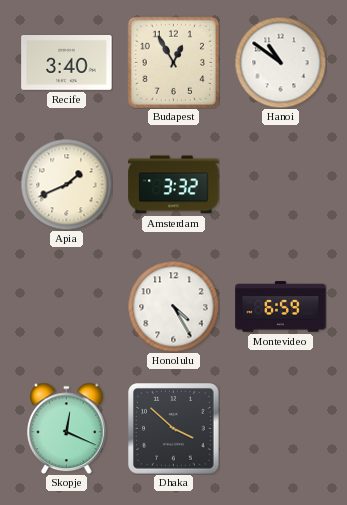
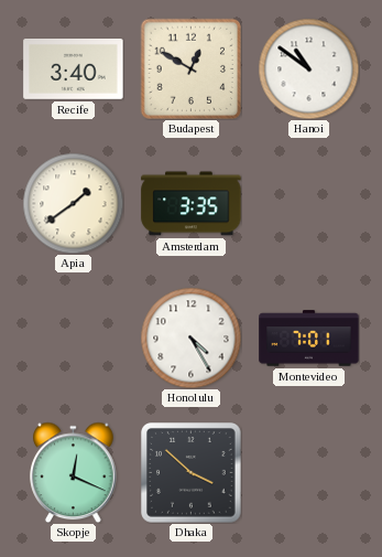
Budapest: 12:55 -> 12:50 (190, 68)
Apia: 1:41 -> 1:39 (73, 203)
Amsterdam: 3:32 -> 3:35 (192, 204)
Montevideo: 6:59 -> 7:01 (309, 339)
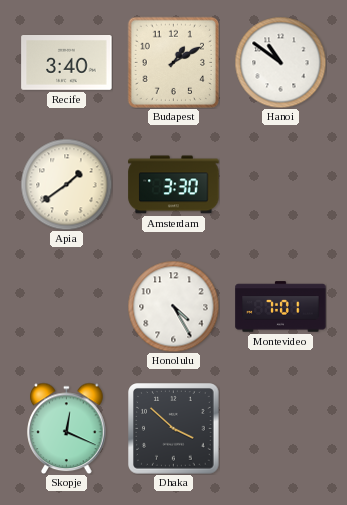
Budapest: 12:50 -> 1:10 (173, 62)
Amsterdam: 3:35 -> 3:30 (174, 185)
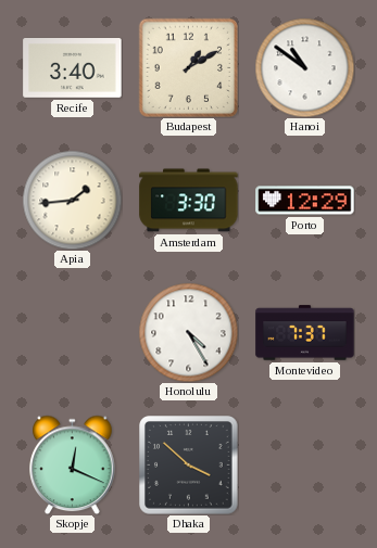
Apia: 1:39 -> 1:44 (72, 200)
Porto: none -> 12:29 (305, 201)
Montevideo: 7:01 -> 7:37 (305, 333)
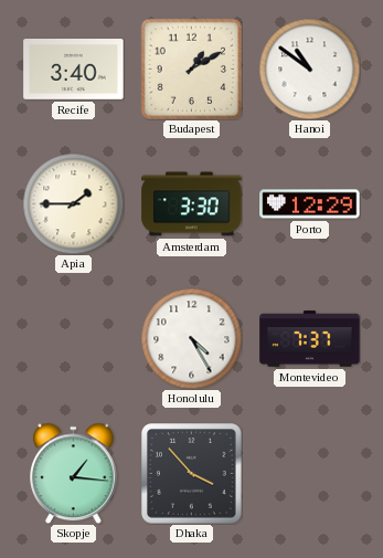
Apia: 1:44 -> 1:45 (73, 203)
Skopje: 12:19 -> 1:16 (74, 473)
Dhaka: 3:52 -> 3:53 (192, 474)
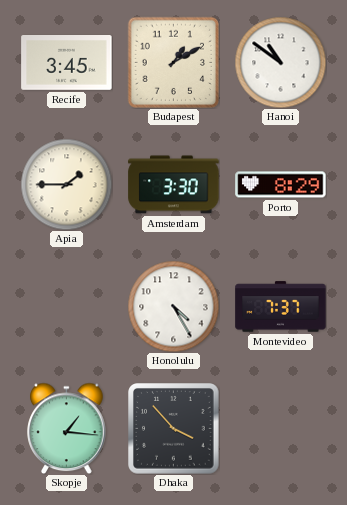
Recife: 3:40 -> 3:45 (67, 63)
Porto: 12:29 -> 8:29 (281, 185)
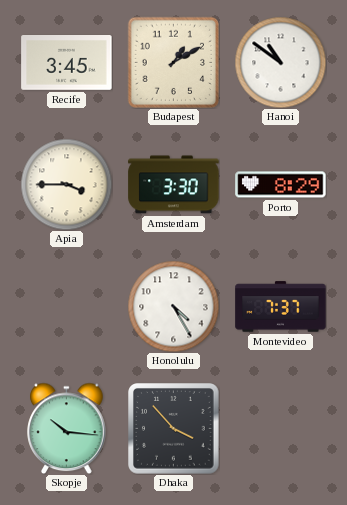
Apia: 1:45 -> 3:45 (66, 184)
Skopje: 1:16 -> 10:16 (67, 428)
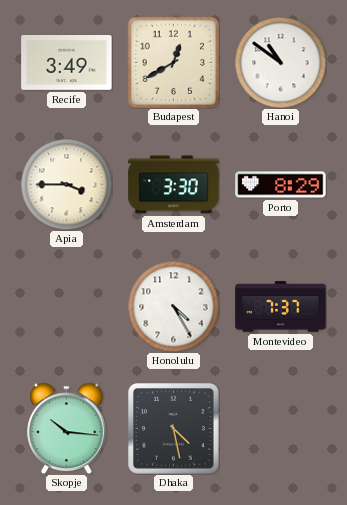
Recife: 3:45 -> 3:49 (67, 63)
Budapest: 1:10 -> 12:40 (173, 62)
Dhaka: 3:53 -> 4:28 (174, 429)
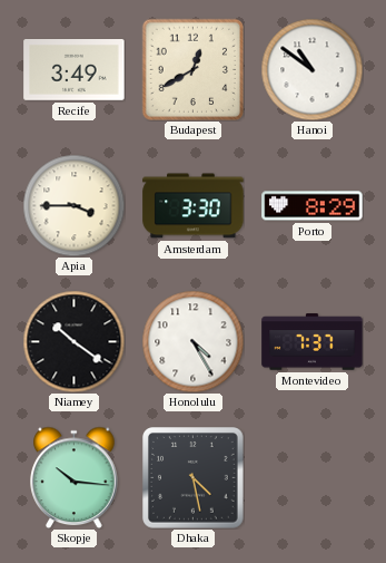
Niamey: none -> 10:21 (73, 341)
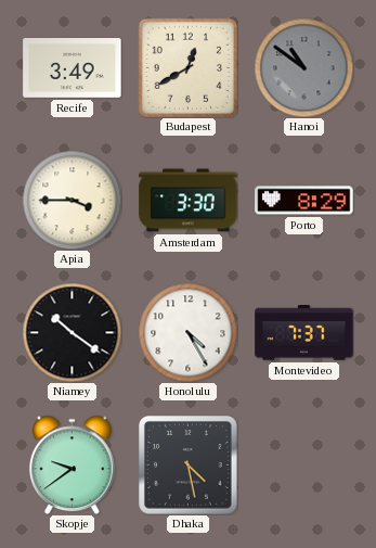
Hanoi dial: white -> grey (303, 67)
Skopje: 10:16 -> 9:39 (73, 464)
